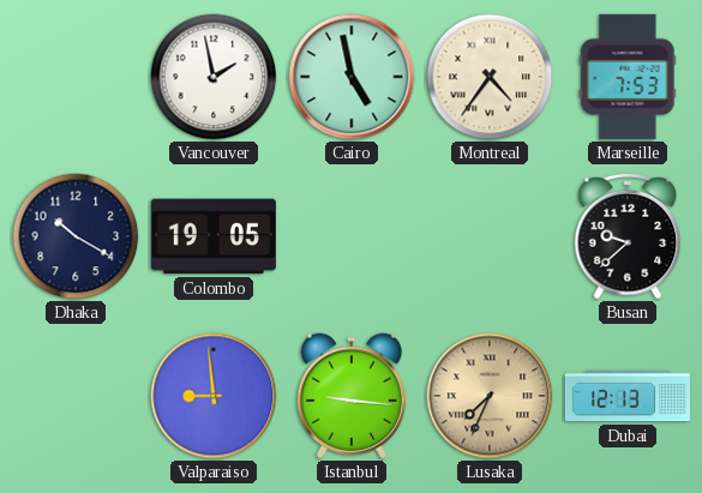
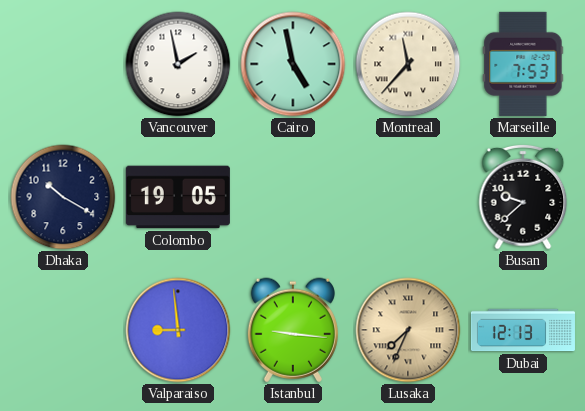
Montreal: 4:36 -> 11:37 (408, 64)
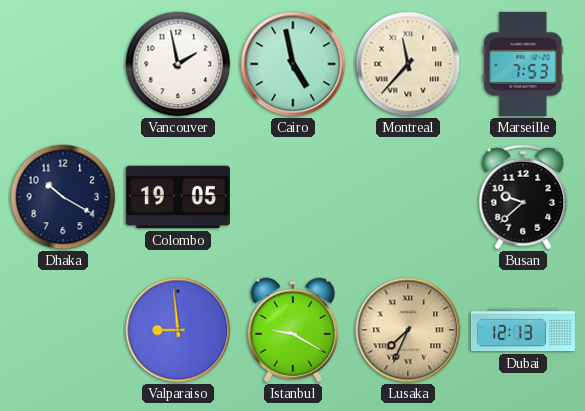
Istanbul: 9:16 -> 9:20 (293, 330)
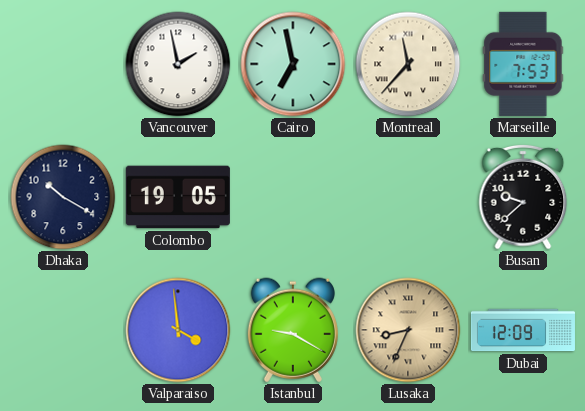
Cairo: 4:58 -> 6:58 (293, 64)
Valparaiso: 8:59 -> 3:59 (178, 330)
Lusaka: 7:34 -> 8:34 (408, 330)
Dubai: 12:13 -> 12:09 (523, 330)
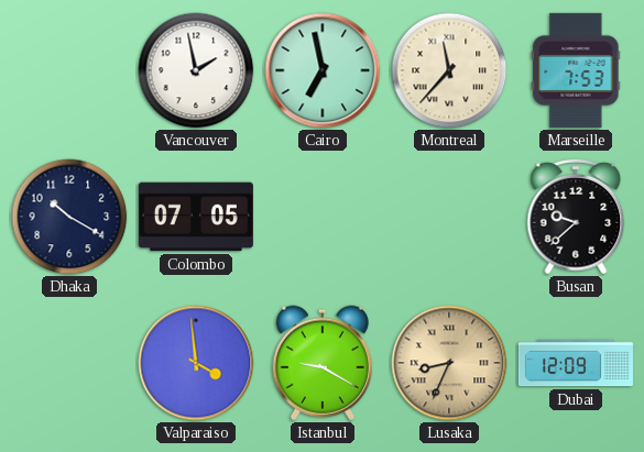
Colombo: 19:05 -> 07:05 (196, 217)
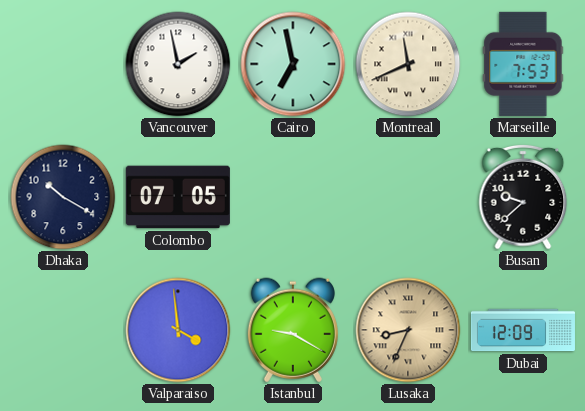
Montreal: 11:37 -> 11:41 (408, 64)
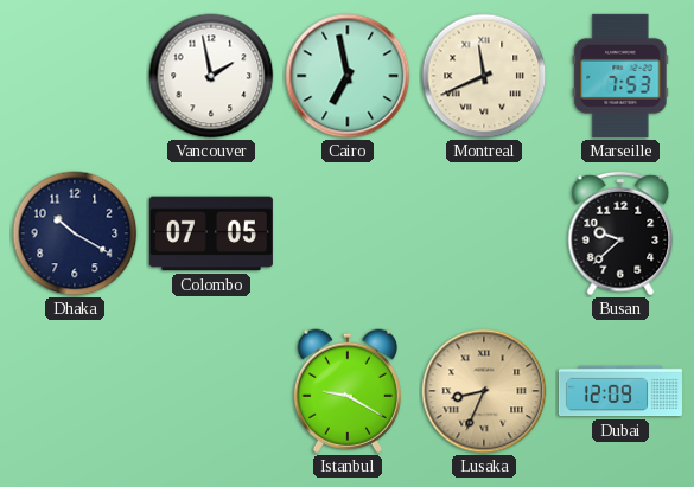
Valparaiso: 3:59 -> none (178, 330)
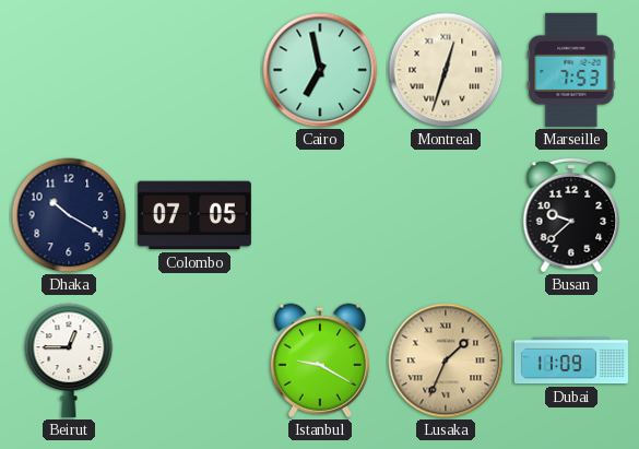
Vancouver: 1:58 -> none (211, 76)
Montreal: 11:41 -> 12:33 (446, 70)
Beirut: none -> 12:45 (69, 361)
Lusaka: 8:34 -> 1:34 (446, 361)
Dubai: 12:09 -> 11:09 (571, 361)
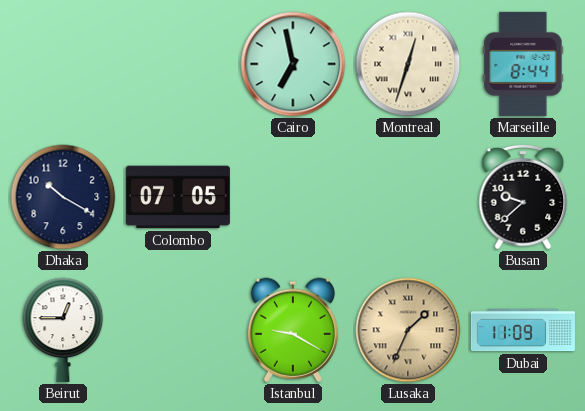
Marseille: 7:53 -> 8:44 (523, 64)
